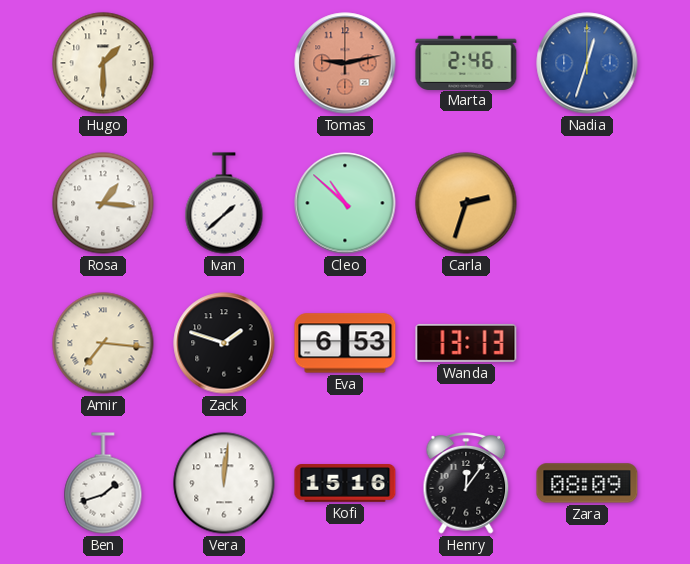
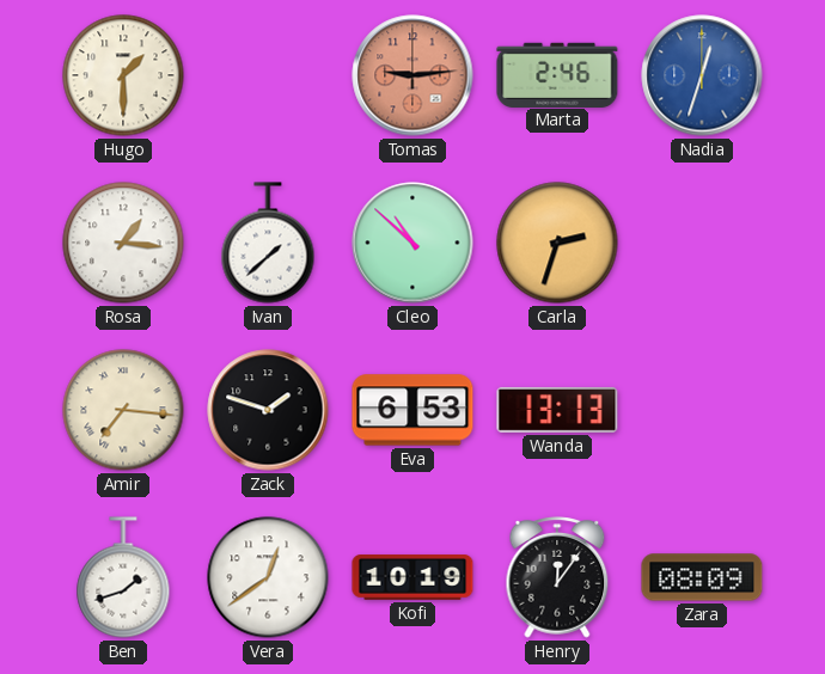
Tomas: 9:13 -> 9:14 (412, 75)
Vera: 12:01 -> 12:39 (268, 577)
Kofi: 15:16 -> 10:19 (412, 577)
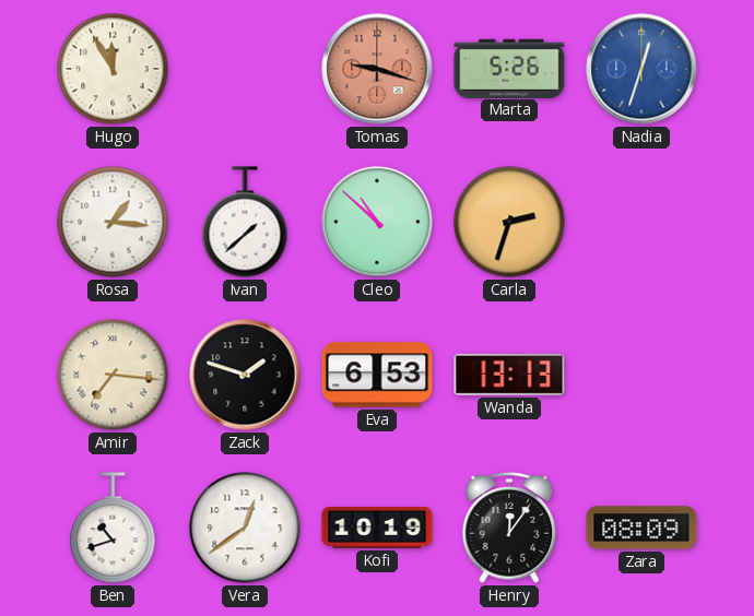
Hugo: 1:30 -> 11:55 (113, 69)
Tomas: 9:14 -> 9:18 (377, 69)
Marta: 2:46 -> 5:26 (509, 68)
Ben: 1:42 -> 10:42 (113, 528)
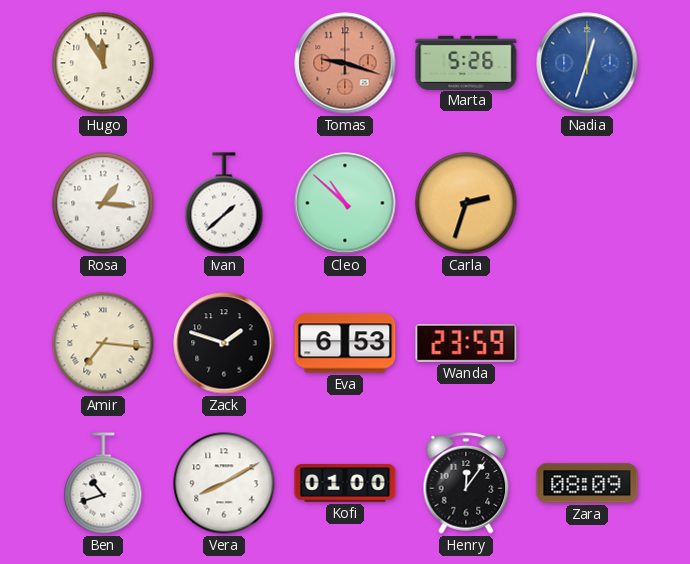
Wanda: 13:13 -> 23:59 (466, 343)
Vera: 12:39 -> 8:10 (224, 483)
Kofi: 10:19 -> 01:00 (345, 483)
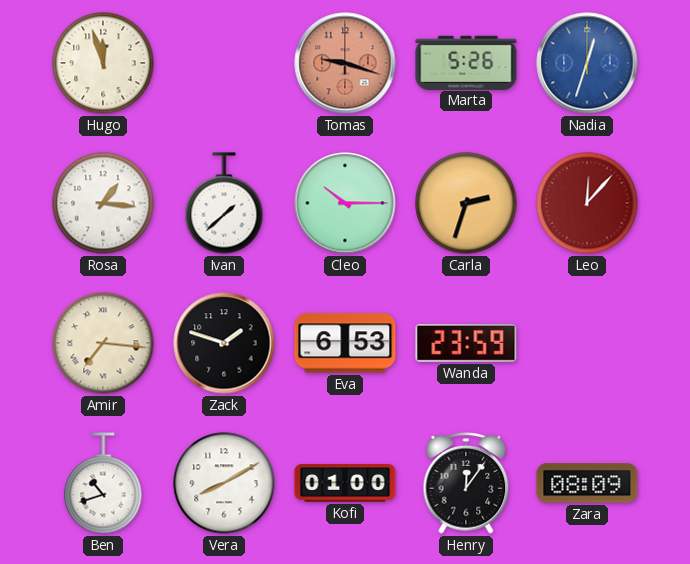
Hugo: 11:55 -> 11:57 (103, 63)
Cleo: 10:52 -> 10:15 (345, 203)
Leo: none -> 12:07 (587, 203)
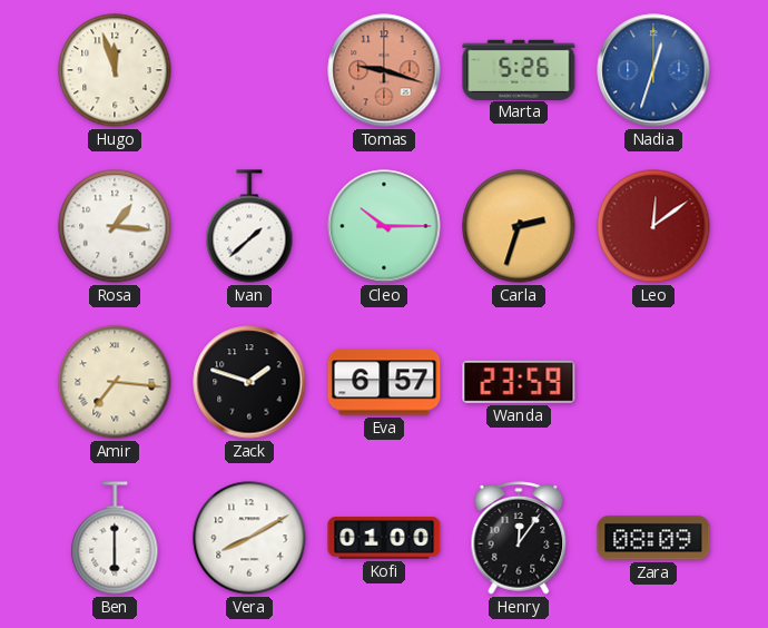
Leo: 12:07 -> 12:09 (653, 226)
Eva: 6:53 -> 6:57 (384, 382)
Ben: 10:42 -> 6:00 (115, 538)
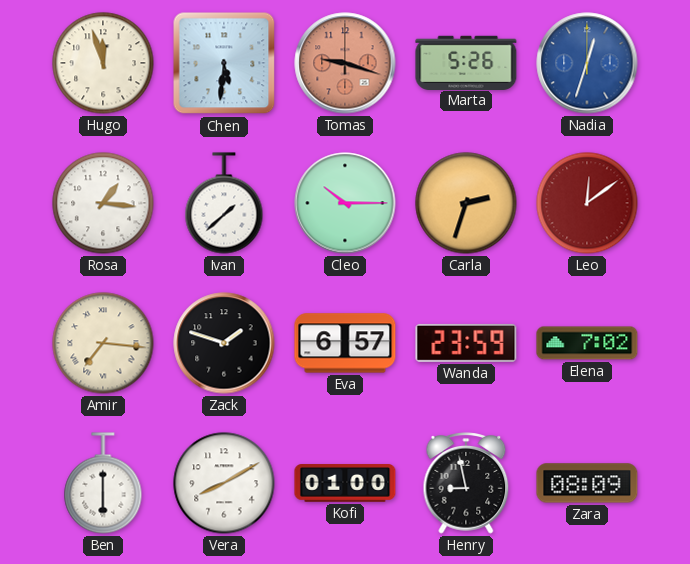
Chen: none -> 5:31 (224, 63)
Elena: none -> 7:02 (587, 343)
Henry: 12:06 -> 8:58 (466, 483)
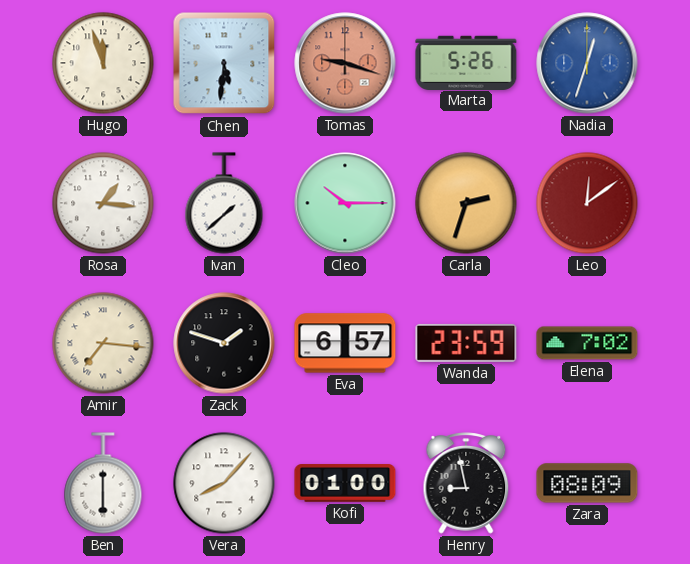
Vera: 8:10 -> 8:07 (224, 483)
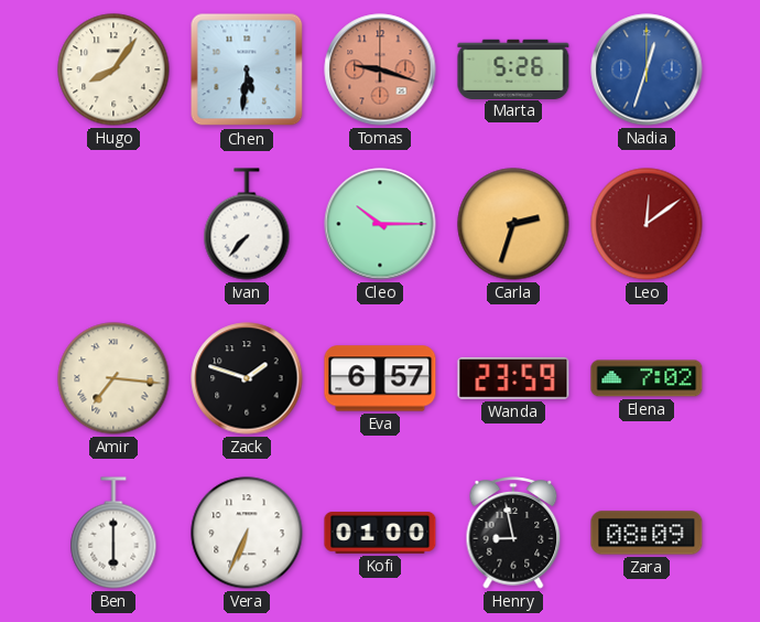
Hugo: 11:57 -> 8:06 (113, 69)
Rosa: 1:16 -> none (103, 203)
Ivan: 1:38 -> 7:37 (247, 224)
Vera: 8:07 -> 6:34 (247, 533)
